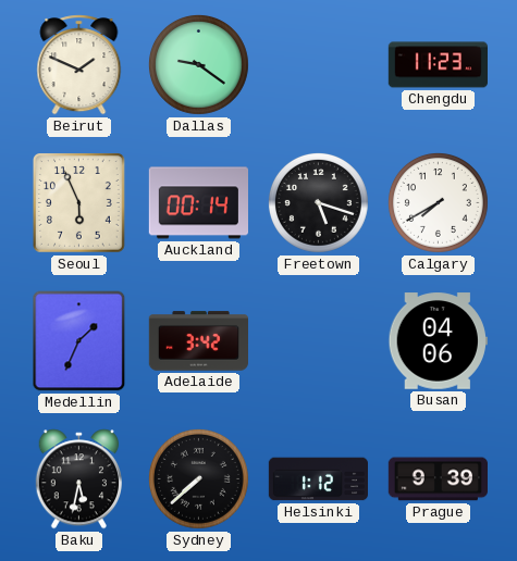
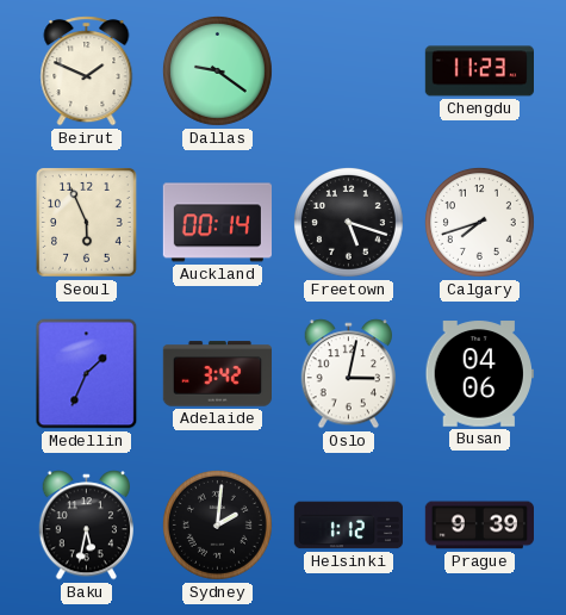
Calgary: 7:40 -> 7:42 (479, 222)
Oslo: none -> 3:02 (349, 374)
Sydney: 7:38 -> 2:01 (217, 524)
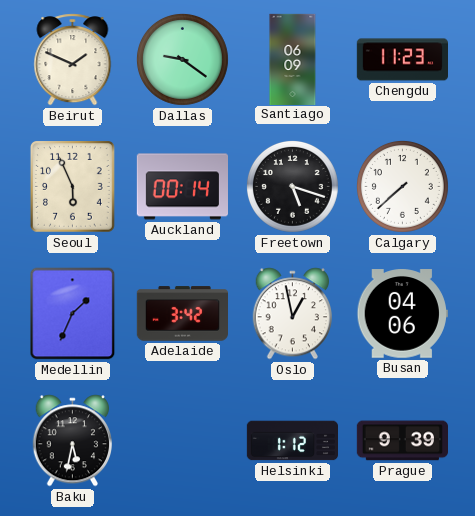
Santiago: none -> 06:09 (293, 59)
Calgary: 7:42 -> 7:38 (402, 186)
Oslo: 3:02 -> 12:58 (293, 314)
Sydney: 2:01 -> none (217, 524)
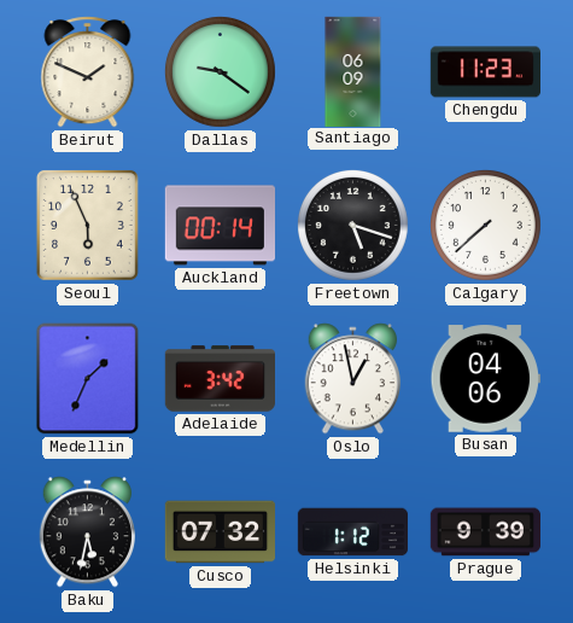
Cusco: none -> 07:32 (220, 532)
